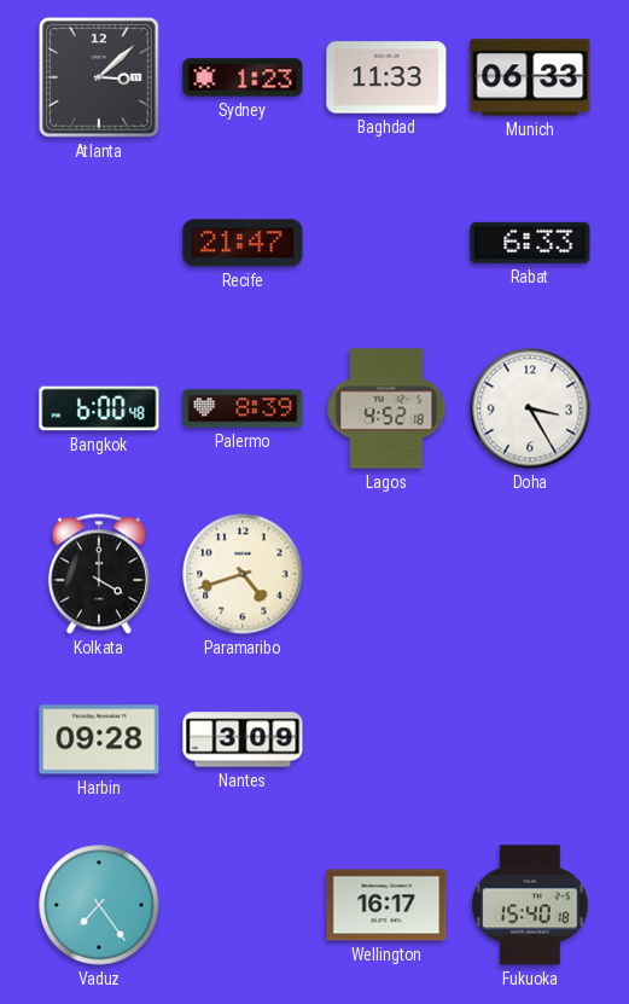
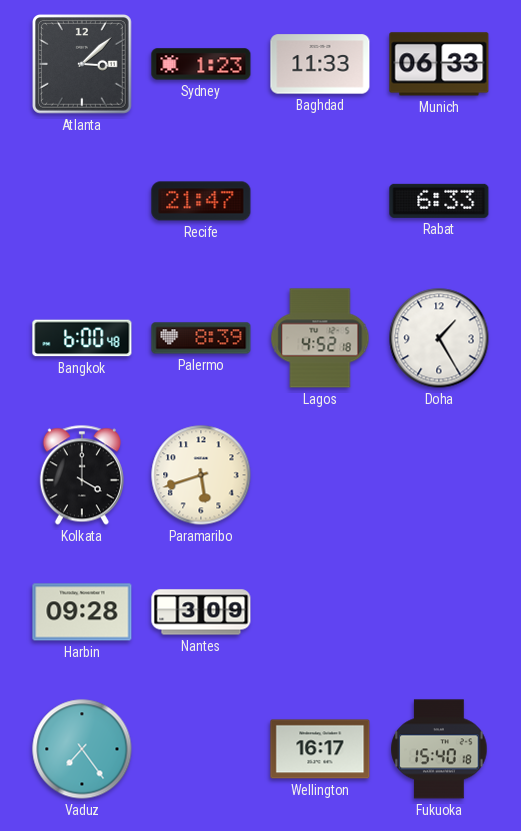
Doha: 3:25 -> 1:25 (439, 338)
Paramaribo: 4:42 -> 5:42 (201, 475)
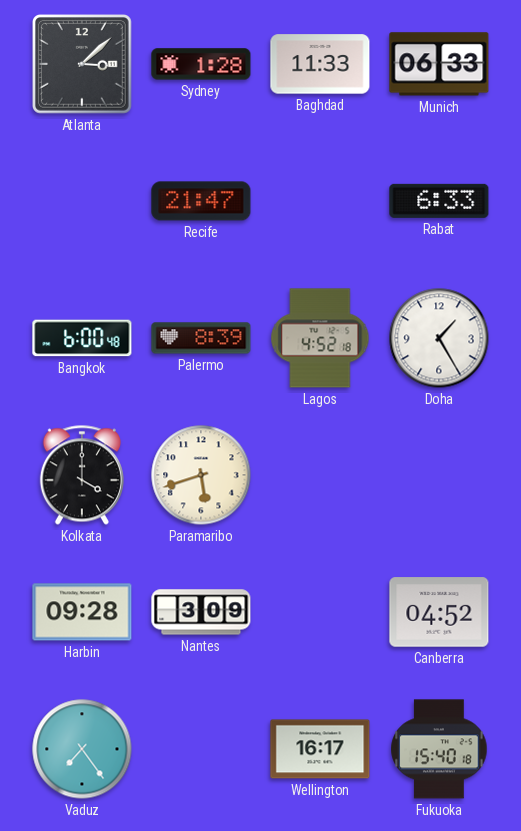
Sydney: 1:23 -> 1:28 (201, 64)
Canberra: none -> 04:52 (439, 612)
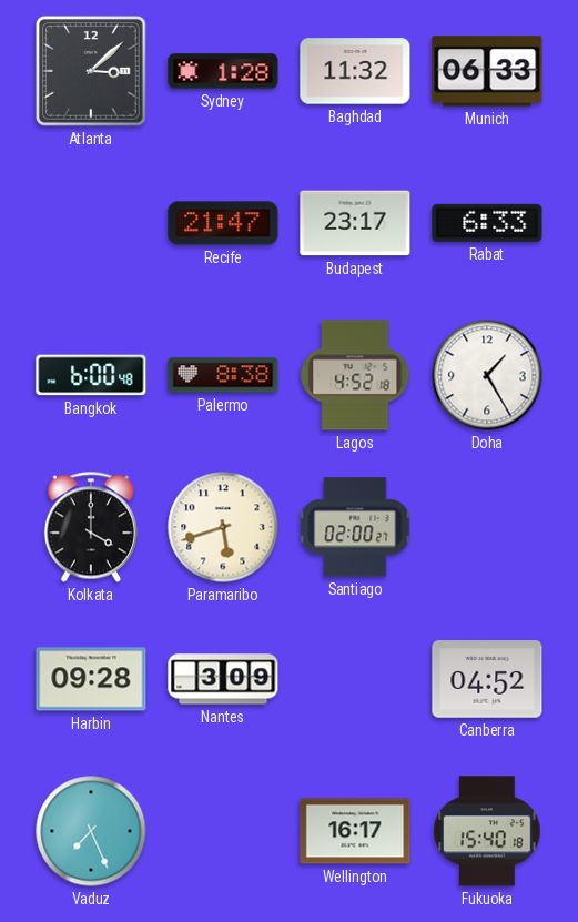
Baghdad: 11:33 -> 11:32 (355, 71)
Budapest: none -> 23:17 (355, 223)
Palermo: 8:39 -> 8:38 (223, 375)
Santiago: none -> 02:00 (355, 527)
Vaduz: 7:24 -> 7:26 (91, 831)
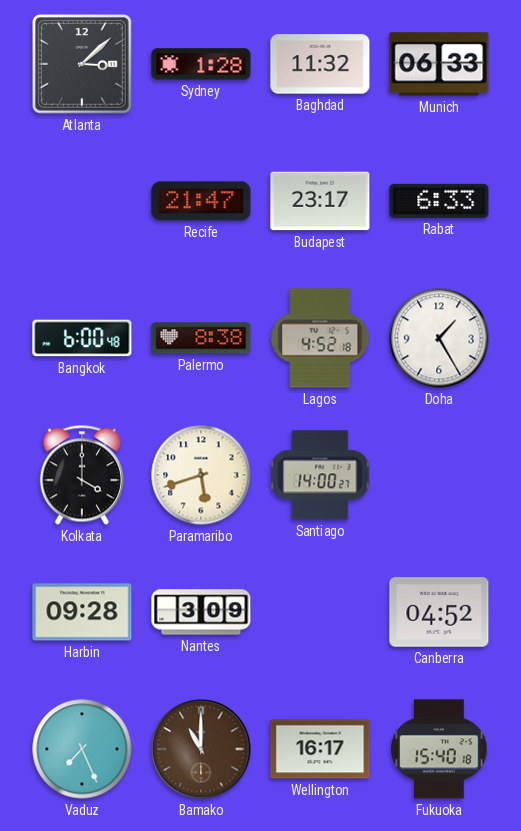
Santiago: 02:00 -> 14:00 (320, 475)
Bamako: none -> 11:00 (201, 749)
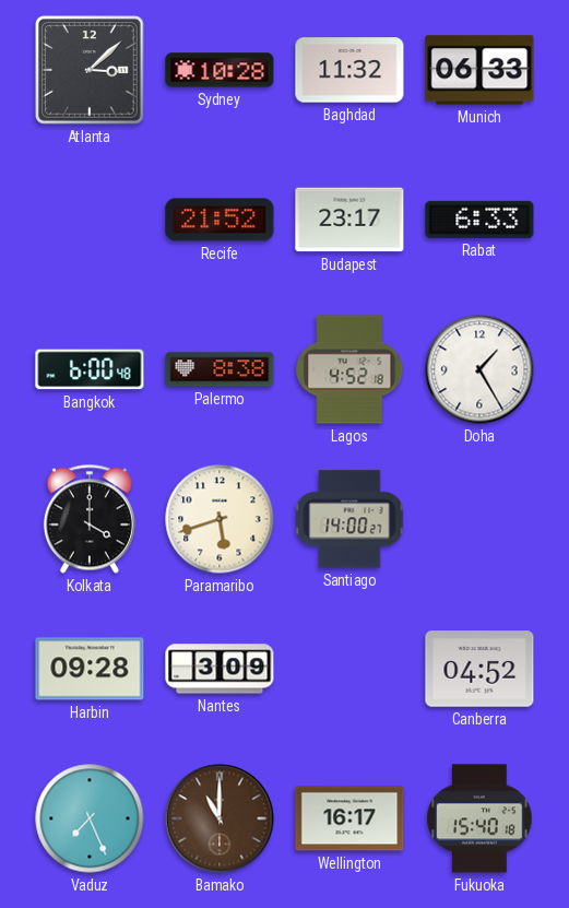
Sydney: 1:28 -> 10:28 (220, 70)
Recife: 21:47 -> 21:52 (220, 220)
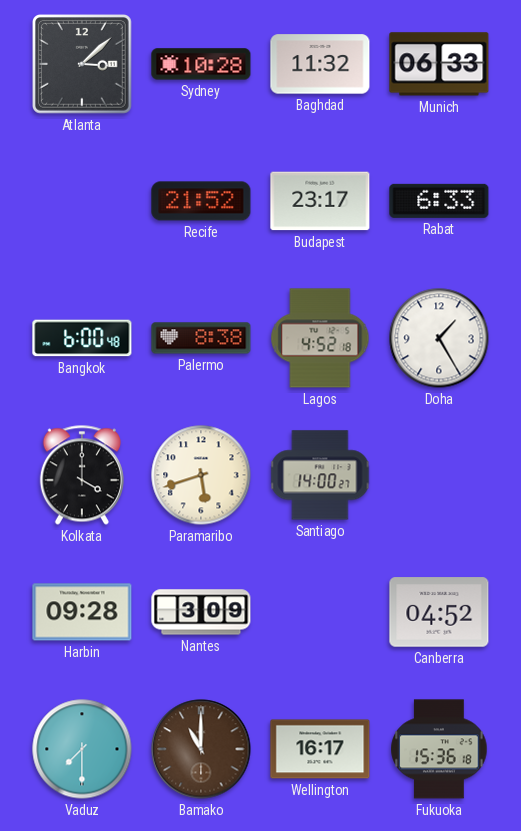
Vaduz: 7:26 -> 7:30 (82, 749)
Fukuoka: 15:40 -> 15:36 (439, 749)
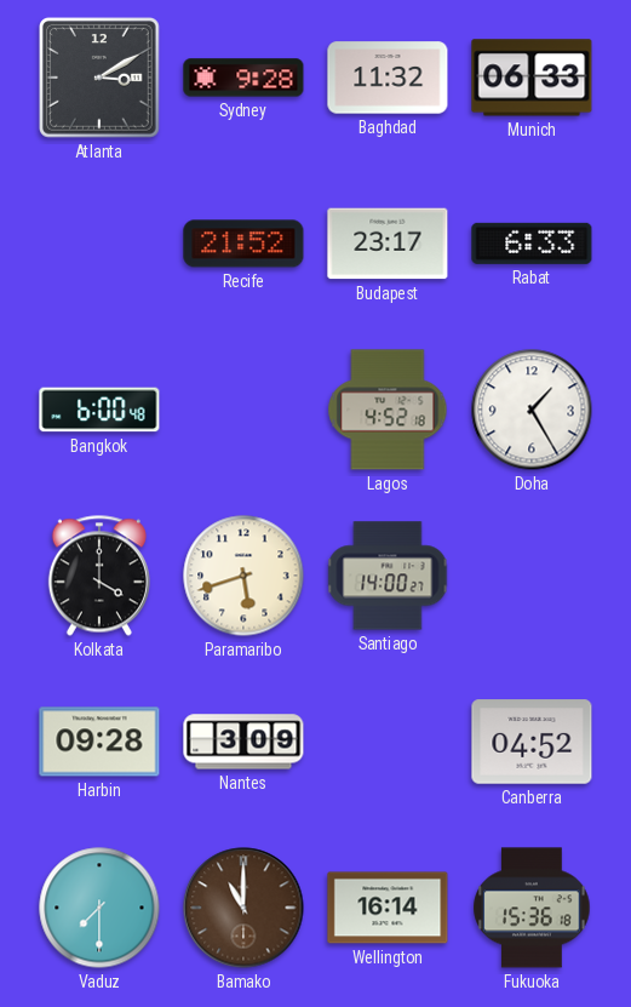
Atlanta: 3:08 -> 3:10 (101, 79)
Sydney: 10:28 -> 9:28 (243, 78)
Palermo: 8:38 -> none (201, 338)
Wellington: 16:17 -> 16:14 (388, 908)
